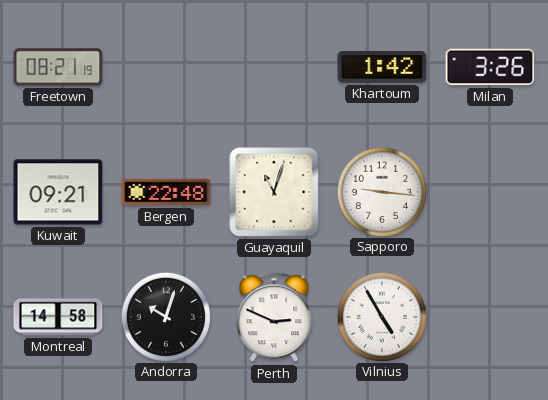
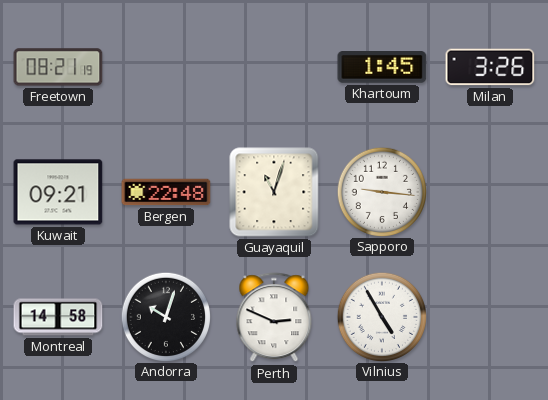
Khartoum: 1:42 -> 1:45 (382, 68)
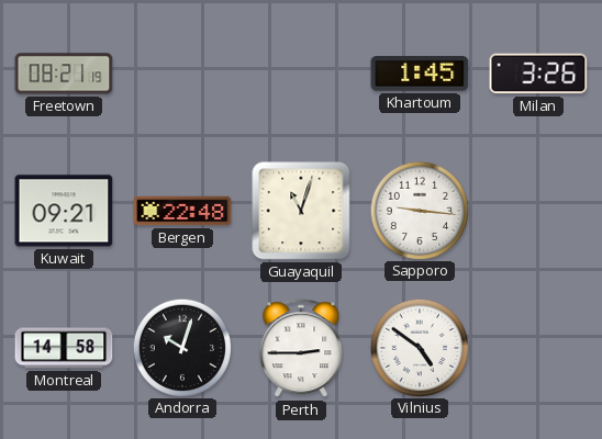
Perth: 2:49 -> 2:45 (301, 349)
Vilnius: 4:55 -> 4:51 (419, 347)
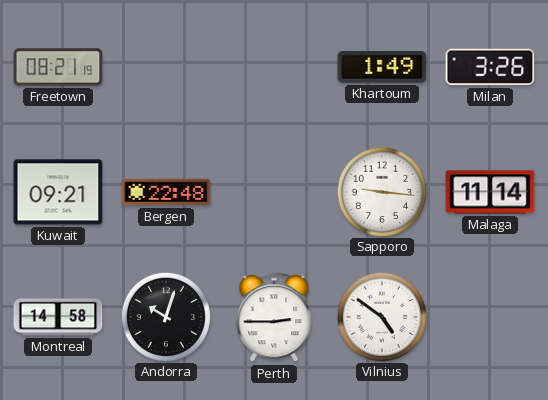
Khartoum: 1:45 -> 1:49 (382, 68)
Guayaquil: 11:03 -> none (301, 211)
Malaga: none -> 11:14 (490, 192)
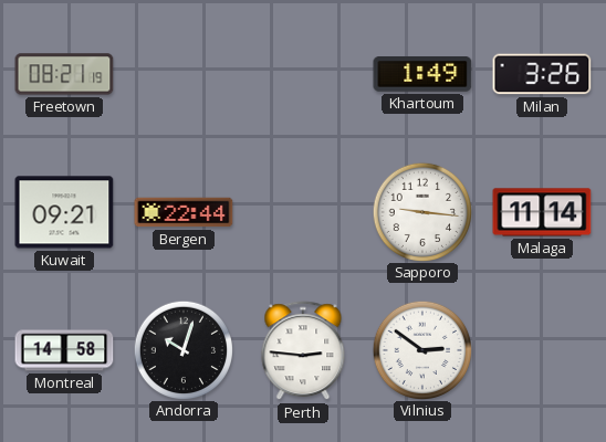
Bergen: 22:48 -> 22:44 (184, 212)
Perth: 2:45 -> 2:46 (303, 351)
Vilnius: 4:51 -> 2:51 (421, 349)
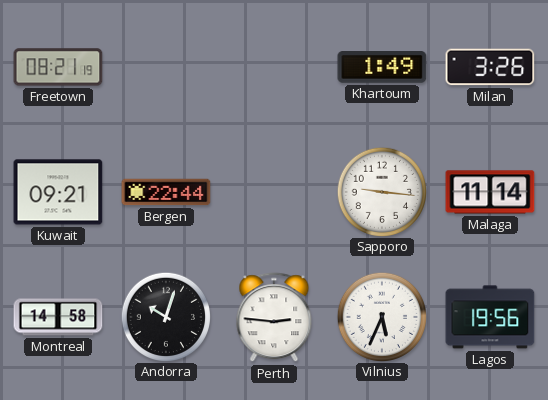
Vilnius: 2:51 -> 5:34 (381, 316)
Lagos: none -> 19:56 (490, 317)
